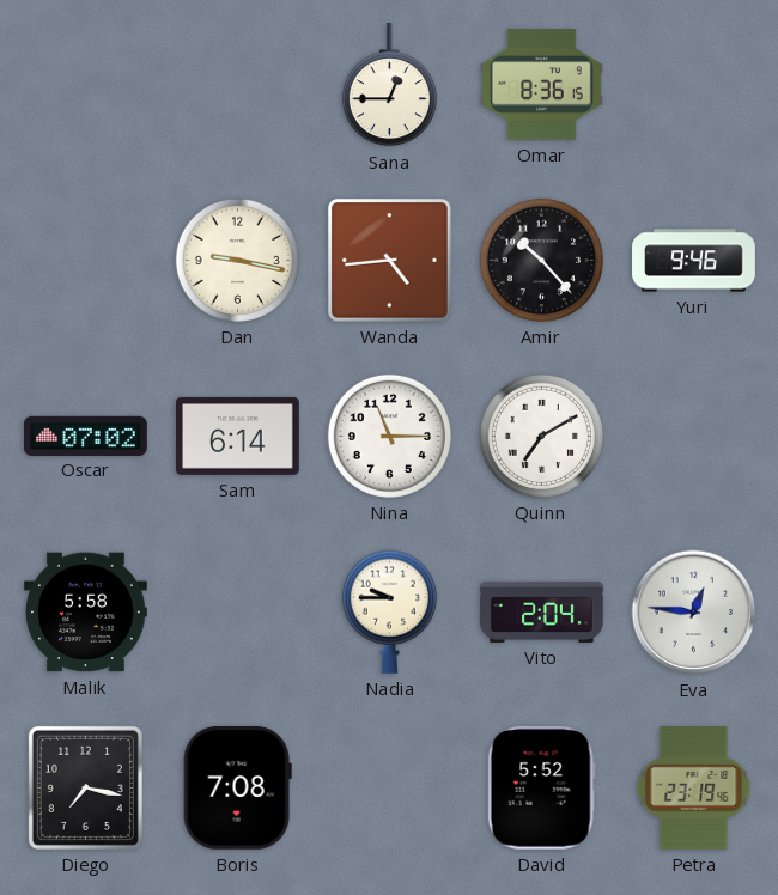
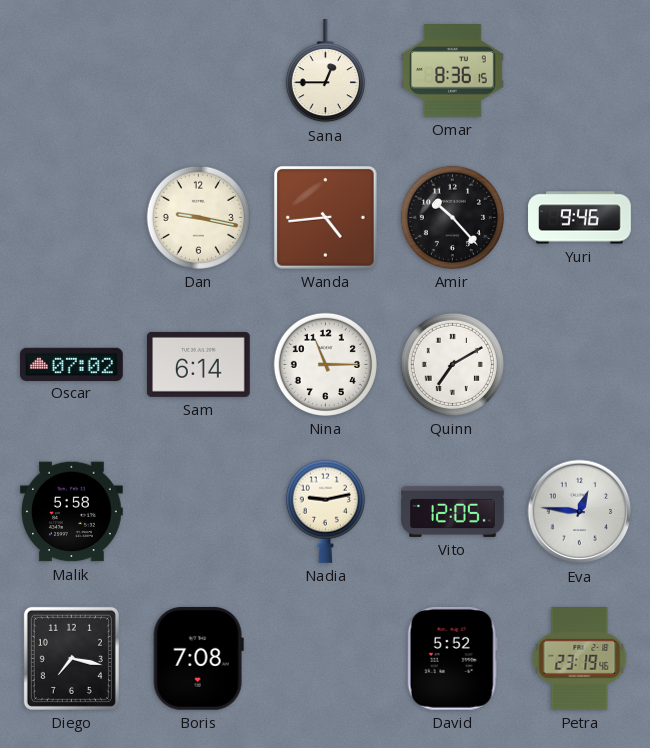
Nadia: 9:45 -> 9:13 (325, 511)
Vito: 2:04 -> 12:05 (453, 511)
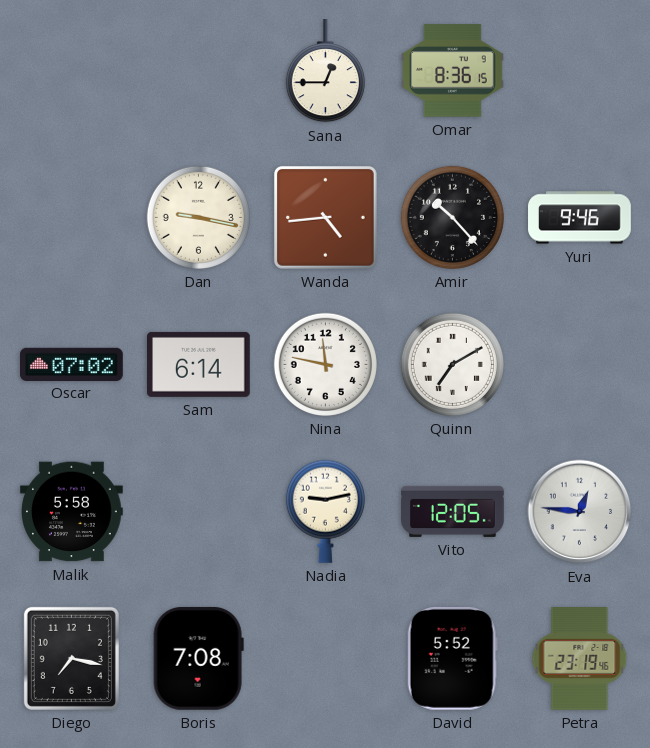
Nina: 11:15 -> 11:47 (325, 364)
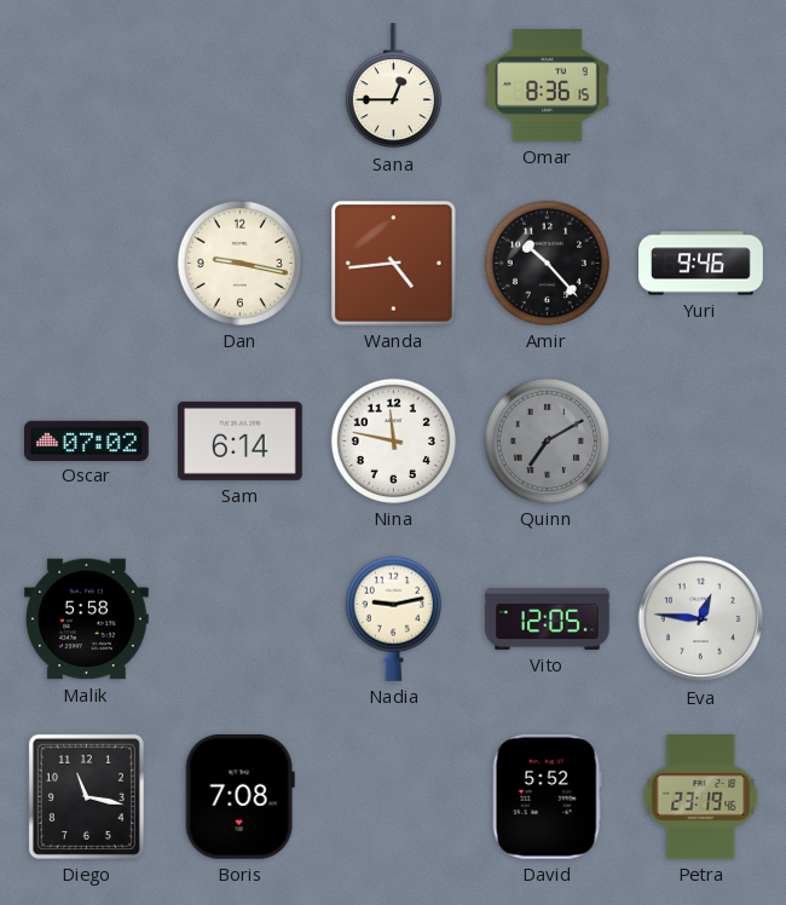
Quinn dial: white -> grey (547, 440)
Diego: 7:17 -> 11:17 (86, 796)
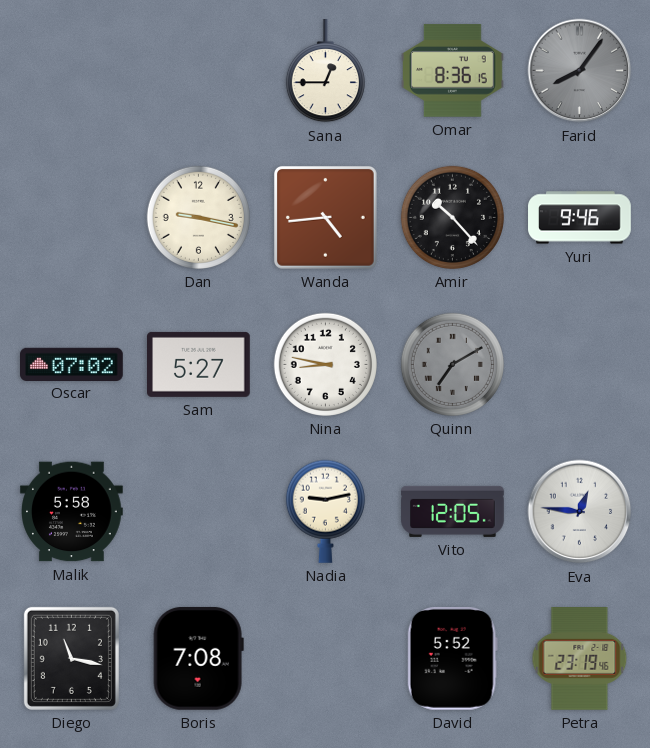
Farid: none -> 8:06 (580, 71)
Sam: 6:14 -> 5:27 (199, 364)
Nina: 11:47 -> 8:47 (325, 364)
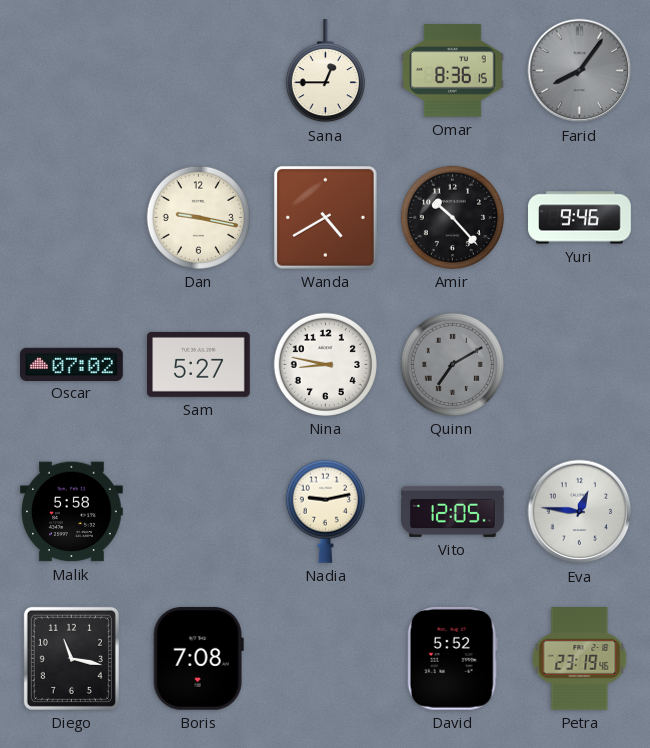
Wanda: 4:44 -> 4:40 (325, 217)
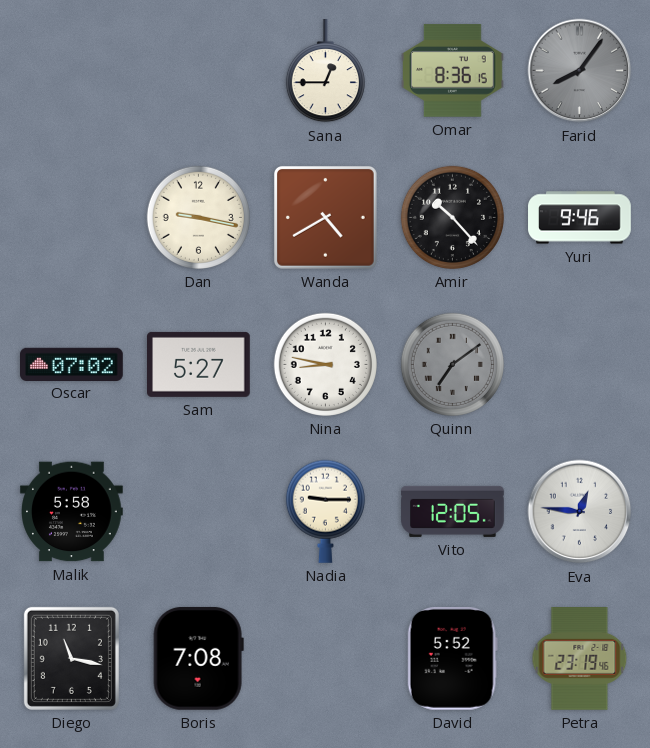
Quinn: 7:10 -> 7:09 (452, 364)
Nadia: 9:13 -> 9:15 (325, 511)
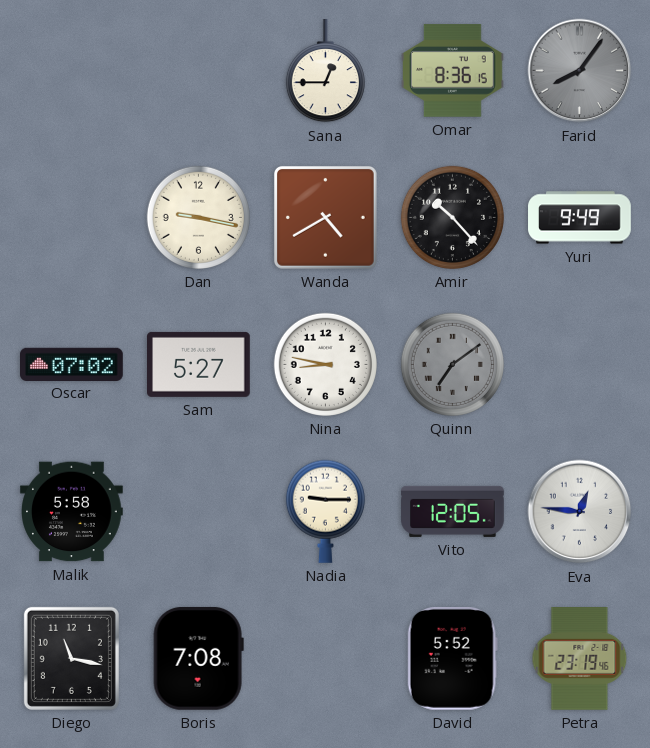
Yuri: 9:46 -> 9:49 (580, 218)
